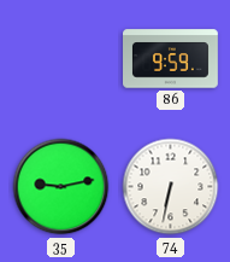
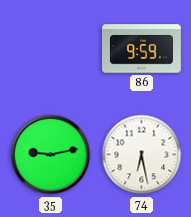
74: 6:32 -> 6:28 (142, 155)
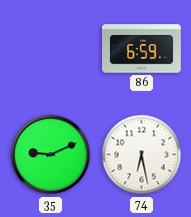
86: 9:59 -> 6:59 (142, 49)
35: 9:13 -> 9:11 (51, 155)
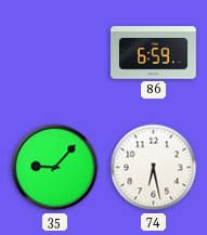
35: 9:11 -> 9:07 (55, 168)
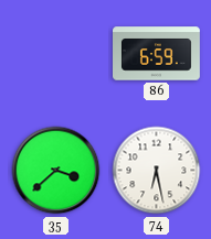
35: 9:07 -> 3:38 (56, 171)
